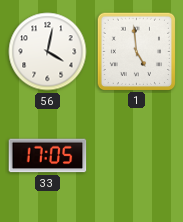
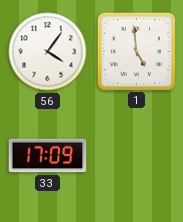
56: 4:02 -> 4:06 (48, 52)
33: 17:05 -> 17:09 (48, 156)
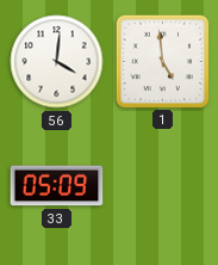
56: 4:06 -> 4:01 (57, 62)
33: 17:09 -> 05:09 (57, 186)
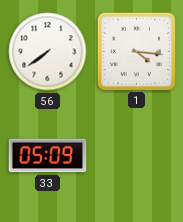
56: 4:01 -> 7:39 (48, 52)
1: 4:59 -> 4:16 (136, 51)
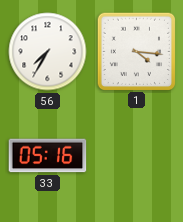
56: 7:39 -> 7:35 (48, 52)
33: 05:09 -> 05:16 (48, 156)
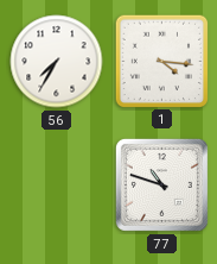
33: 05:16 -> none (48, 156)
77: none -> 10:48 (161, 184)
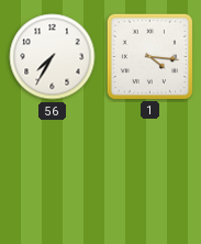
77: 10:48 -> none (161, 184)
